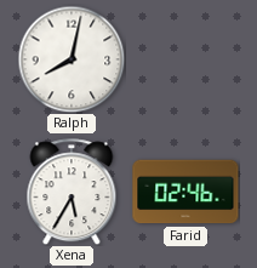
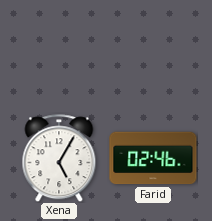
Ralph: 8:02 -> none (72, 59)
Xena: 5:35 -> 5:05 (59, 158)
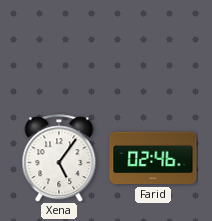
Xena: 5:05 -> 5:06 (59, 158)
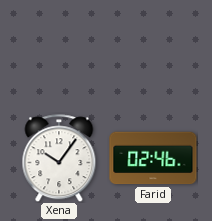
Xena: 5:06 -> 10:06 (59, 158)
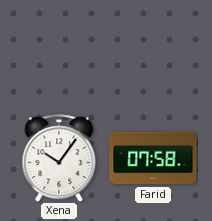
Farid: 02:46 -> 07:58 (153, 158)
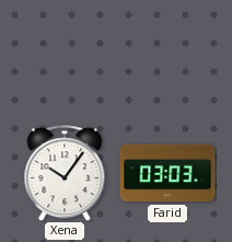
Farid: 07:58 -> 03:03 (167, 173)
